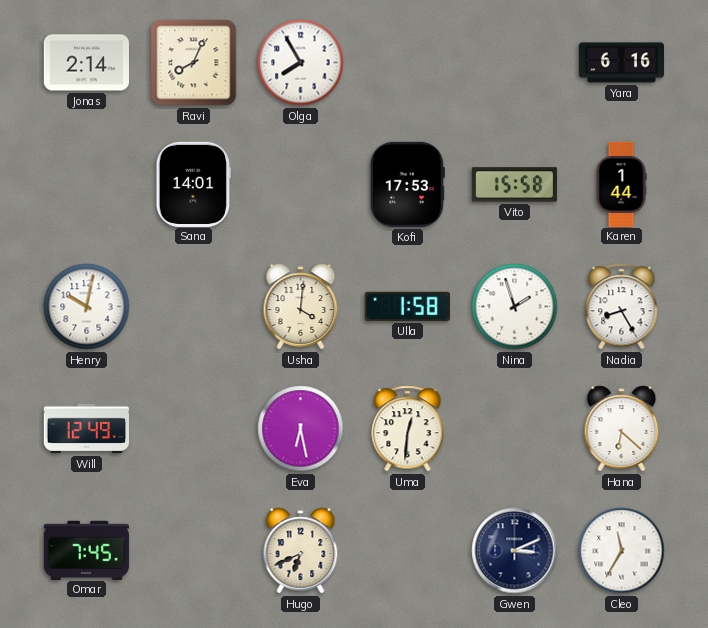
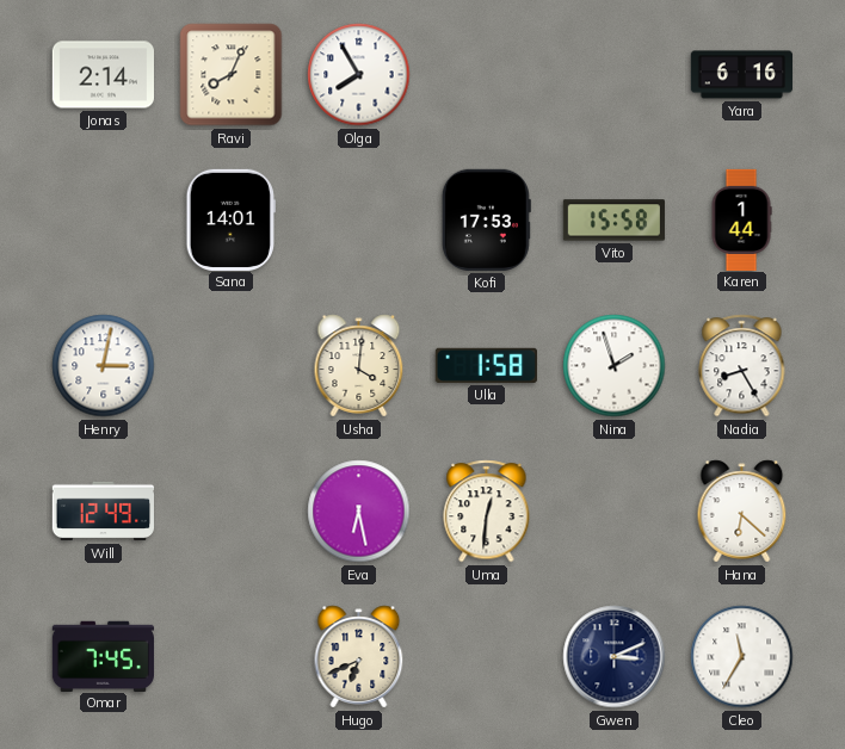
Henry: 10:02 -> 3:02 (104, 366)
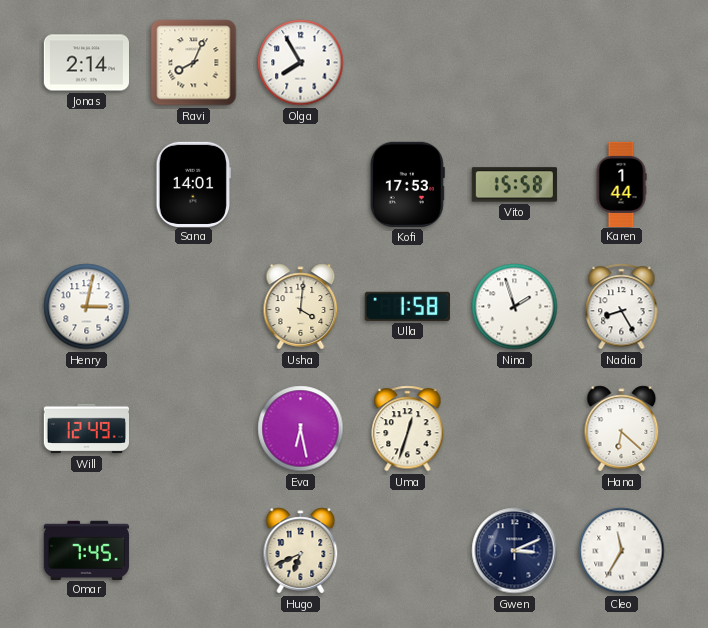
Yara: 6:16 -> none (741, 75)
Uma: 12:31 -> 12:33 (408, 429)
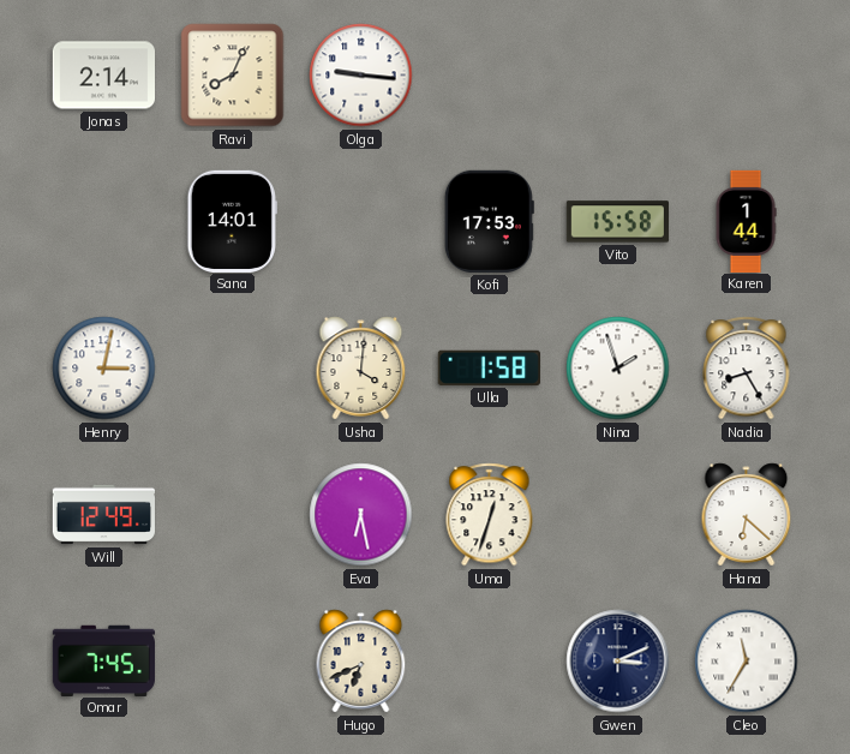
Olga: 7:55 -> 9:16 (361, 76)
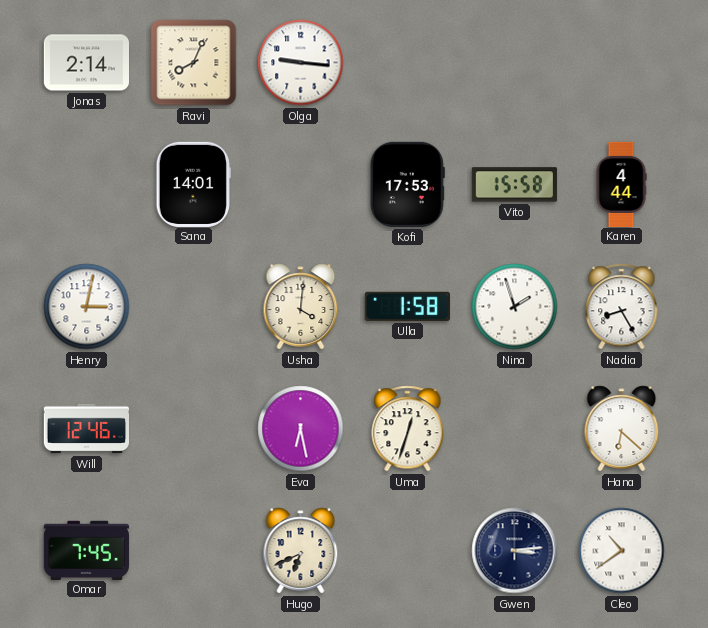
Karen: 1:44 -> 4:44 (621, 184)
Will: 12:49 -> 12:46 (86, 429)
Gwen: 3:11 -> 3:14 (515, 551)
Cleo: 11:35 -> 10:39 (622, 551)
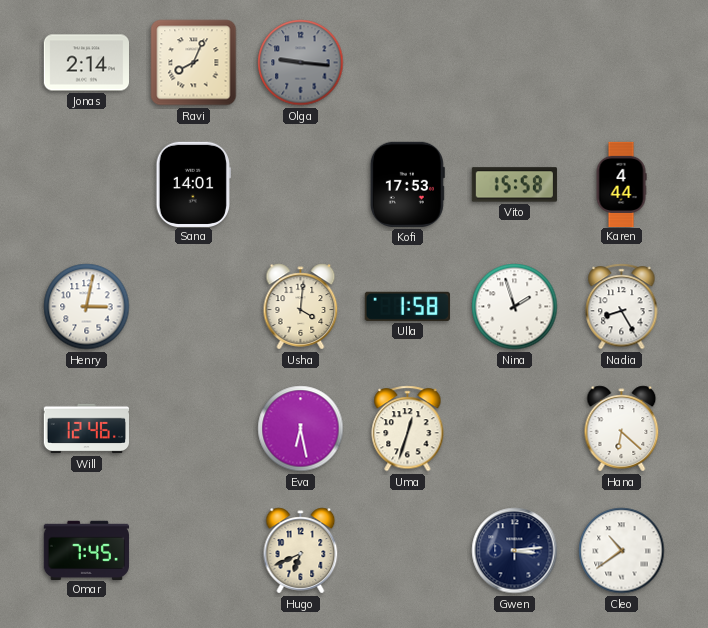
Olga dial: white -> grey (301, 63)
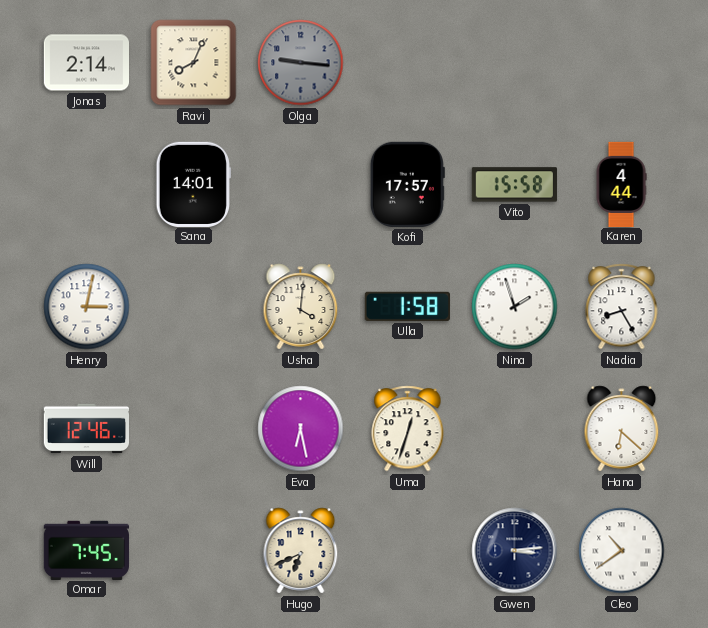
Kofi: 17:53 -> 17:57 (407, 184)
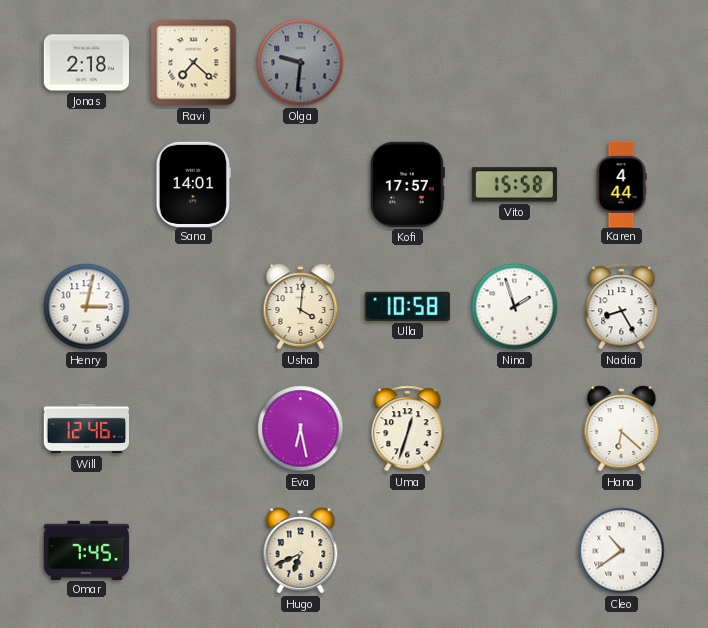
Jonas: 2:14 -> 2:18 (86, 63)
Ravi: 8:04 -> 7:22 (194, 63)
Olga: 9:16 -> 9:31 (301, 63)
Ulla: 1:58 -> 10:58 (407, 306)
Gwen: 3:14 -> none (515, 551)
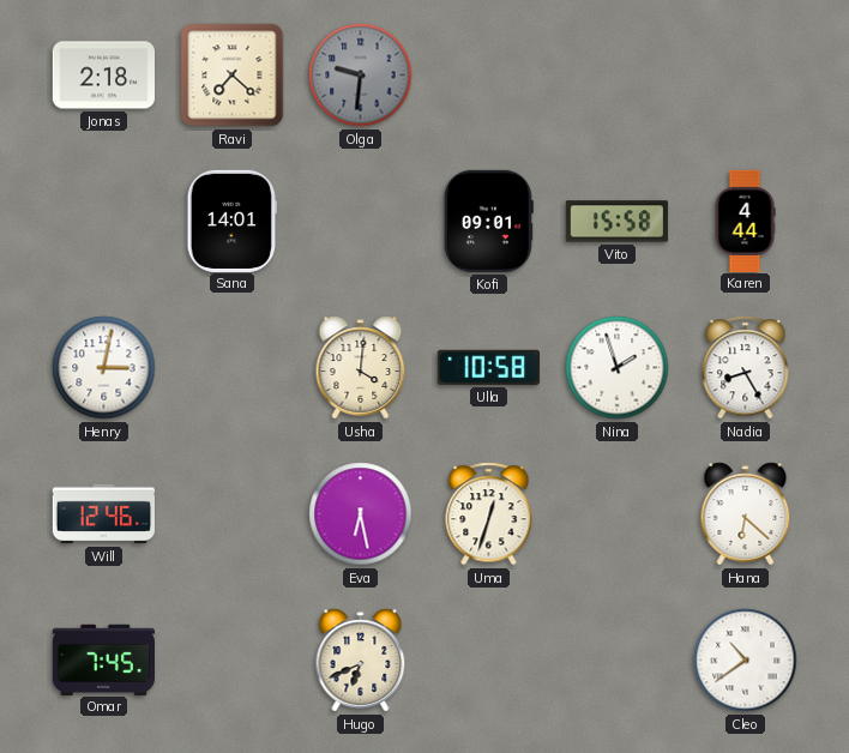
Kofi: 17:57 -> 09:01 (488, 221)
